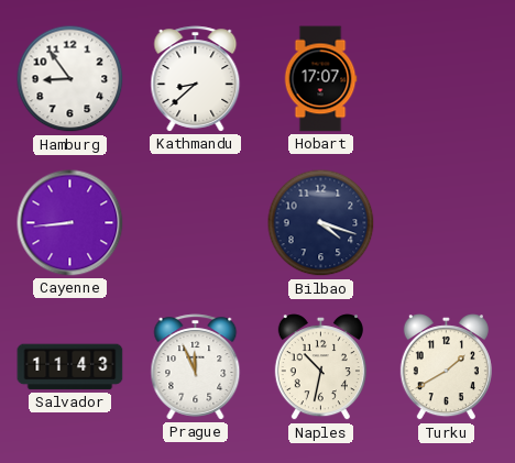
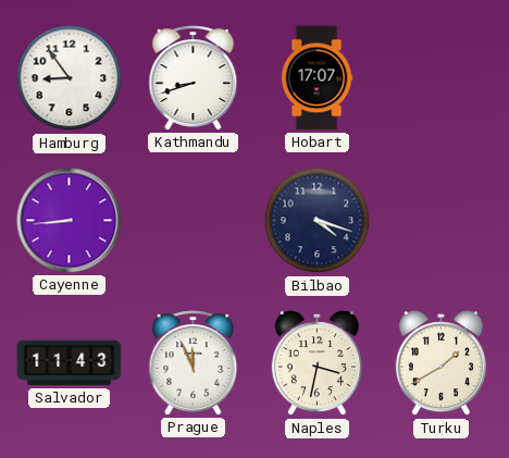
Kathmandu: 8:38 -> 8:42 (194, 78)
Naples: 10:32 -> 3:32 (316, 363)
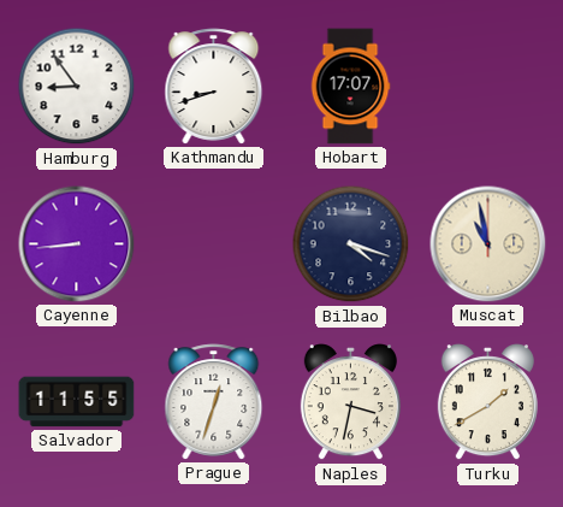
Muscat: none -> 10:58 (488, 244)
Salvador: 11:43 -> 11:55 (77, 402)
Prague: 11:56 -> 12:33 (214, 402)
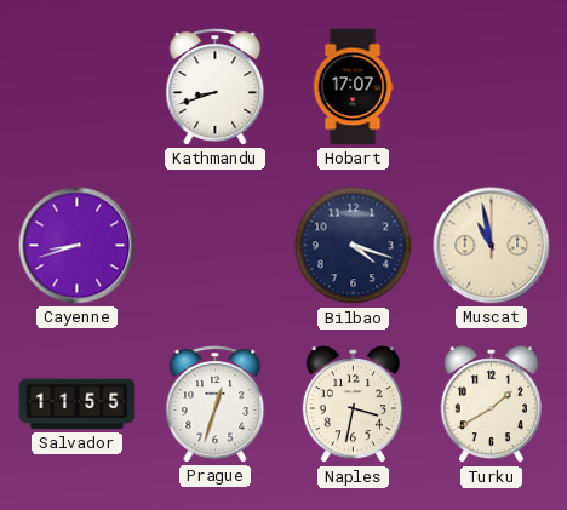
Hamburg: 8:54 -> none (77, 87)
Cayenne: 8:44 -> 8:42 (78, 246)
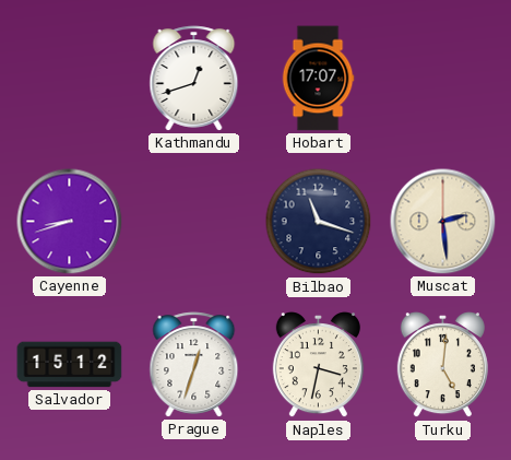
Kathmandu: 8:42 -> 12:42 (194, 79)
Bilbao: 4:18 -> 11:18 (319, 222)
Muscat: 10:58 -> 2:29 (443, 222)
Salvador: 11:55 -> 15:12 (70, 365)
Turku: 1:40 -> 5:01 (442, 365)
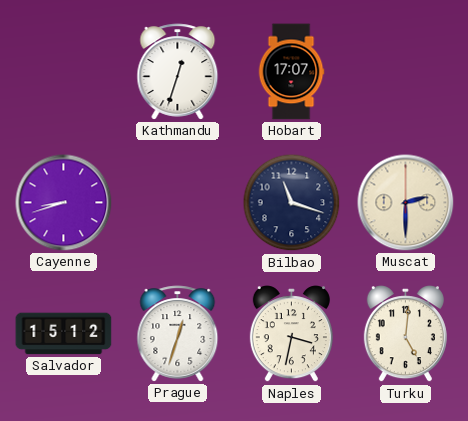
Kathmandu: 12:42 -> 12:33 (178, 72)
Muscat: 2:29 -> 2:30 (406, 203)
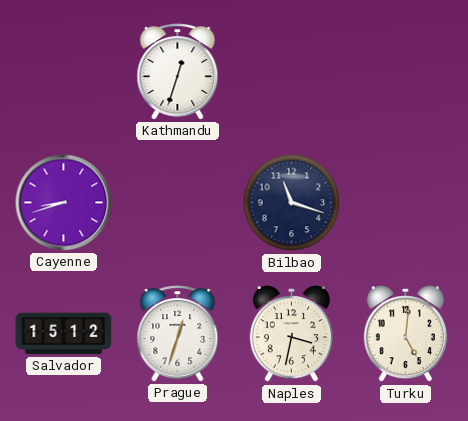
Hobart: 17:07 -> none (291, 72)
Muscat: 2:30 -> none (406, 203)
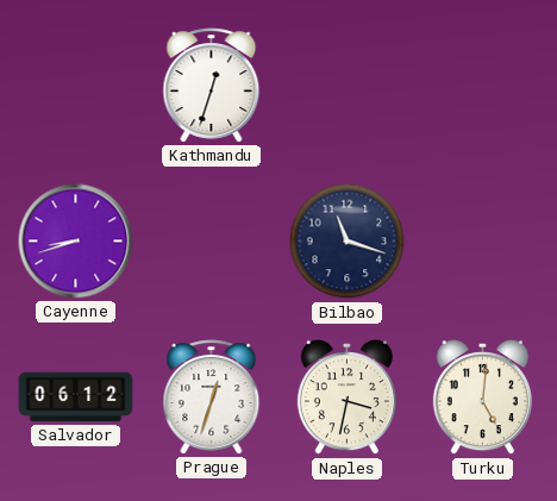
Salvador: 15:12 -> 06:12 (76, 397)
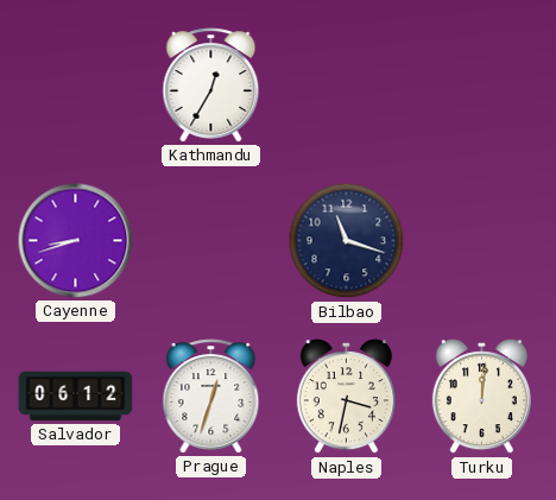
Kathmandu: 12:33 -> 12:35 (211, 86)
Turku: 5:01 -> 12:01 (481, 397)
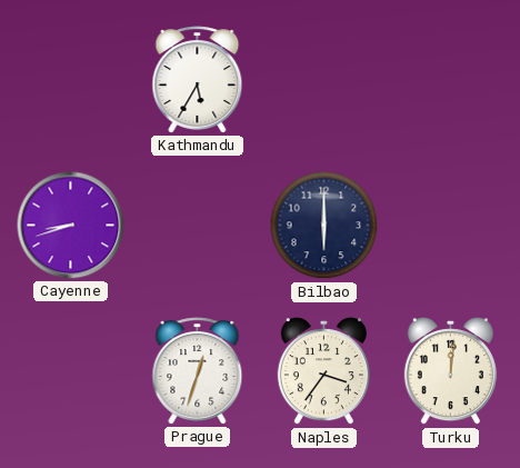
Kathmandu: 12:35 -> 5:35 (198, 80)
Bilbao: 11:18 -> 6:00 (324, 226)
Salvador: 06:12 -> none (76, 397)
Naples: 3:32 -> 3:36 (323, 371)
